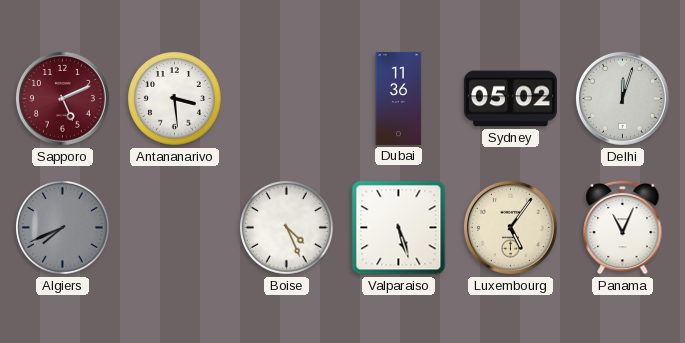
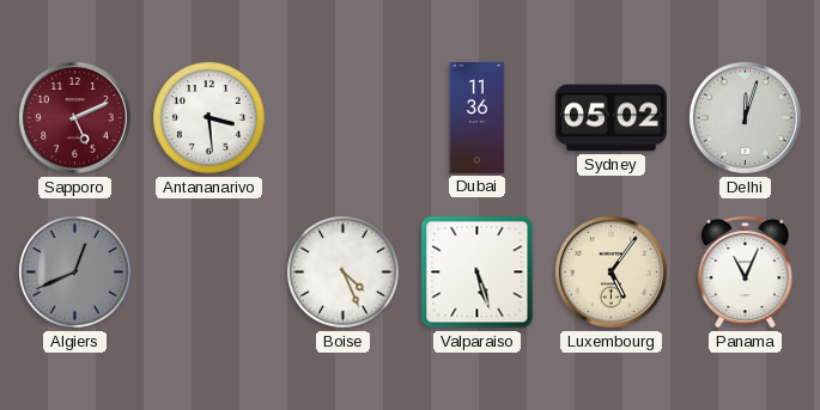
Algiers: 7:41 -> 12:41 (75, 273)
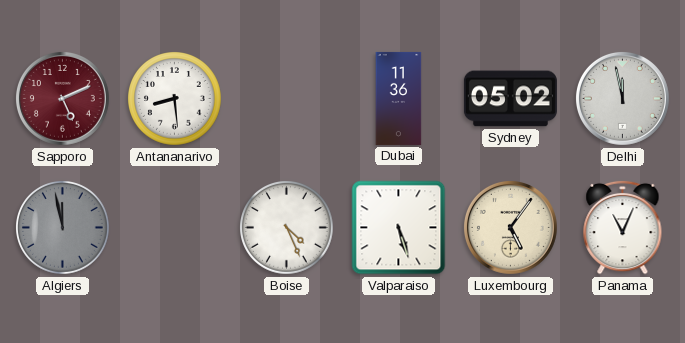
Antananarivo: 3:29 -> 8:29 (175, 99)
Delhi: 12:03 -> 11:58 (622, 98)
Algiers: 12:41 -> 11:58 (63, 228)
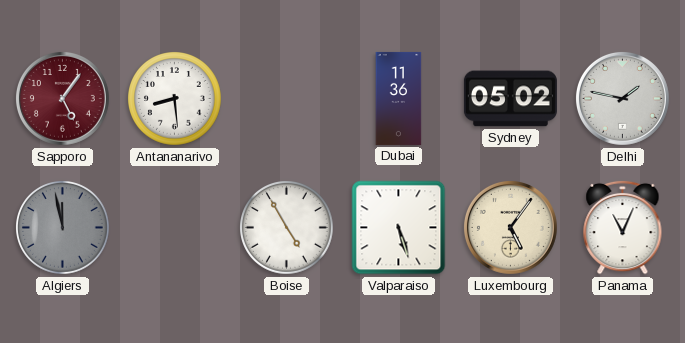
Sapporo: 5:11 -> 5:06 (62, 98)
Delhi: 11:58 -> 1:47 (622, 98)
Boise: 4:26 -> 4:55 (287, 228)
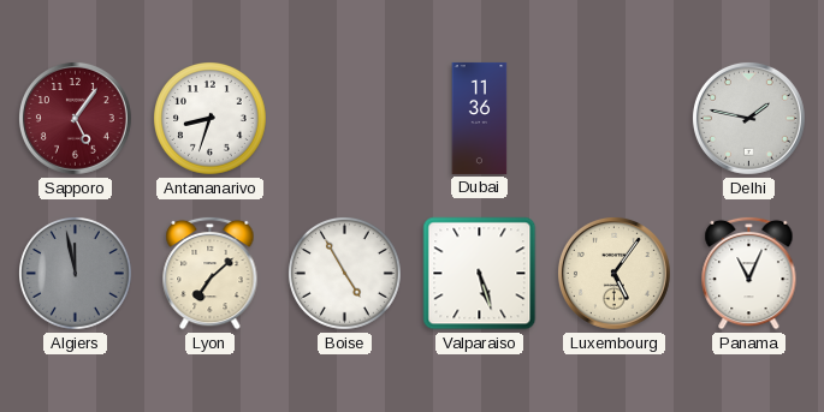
Antananarivo: 8:29 -> 8:33 (211, 119)
Sydney: 05:02 -> none (510, 99)
Lyon: none -> 7:08 (211, 273)
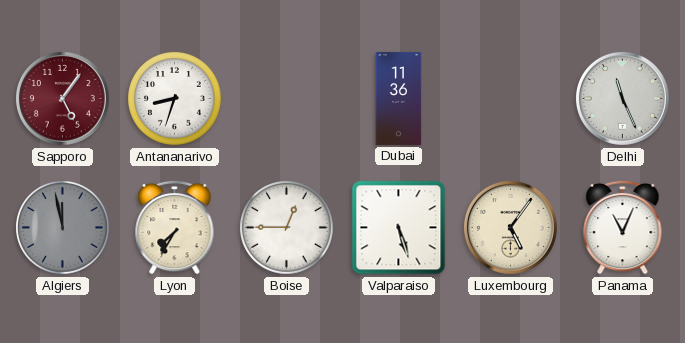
Delhi: 1:47 -> 11:26 (622, 98)
Lyon: 7:08 -> 7:35 (175, 227)
Boise: 4:55 -> 12:45 (287, 228)
